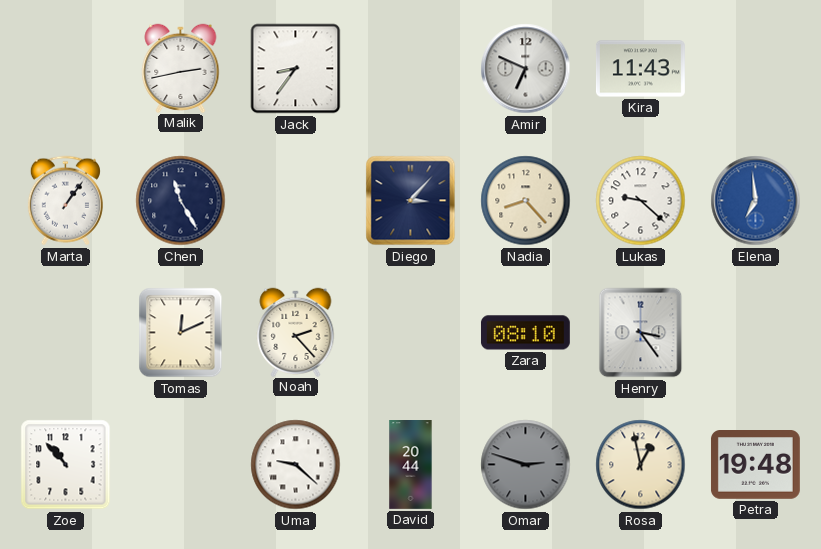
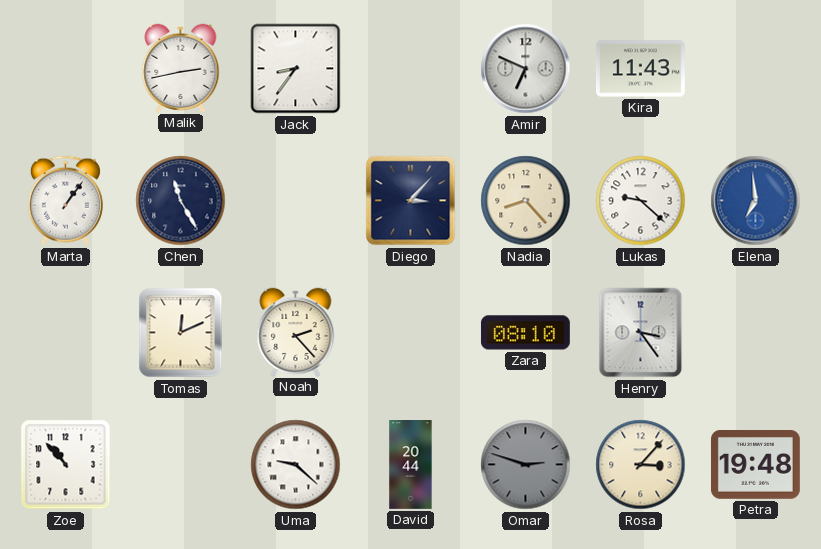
Rosa: 12:58 -> 3:07 (641, 465)
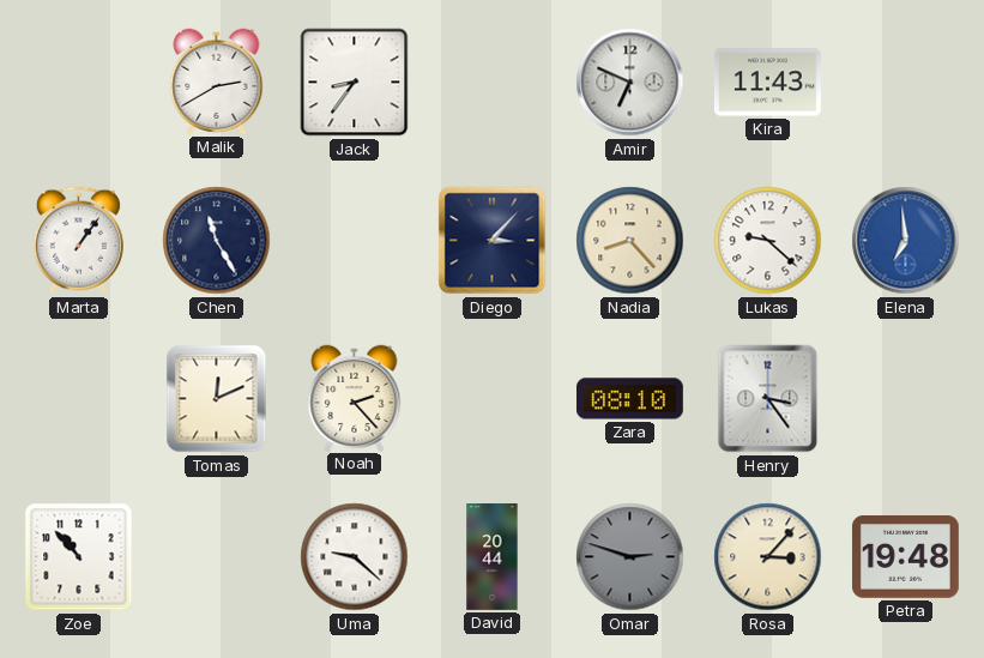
Malik: 2:43 -> 2:40 (217, 82)
